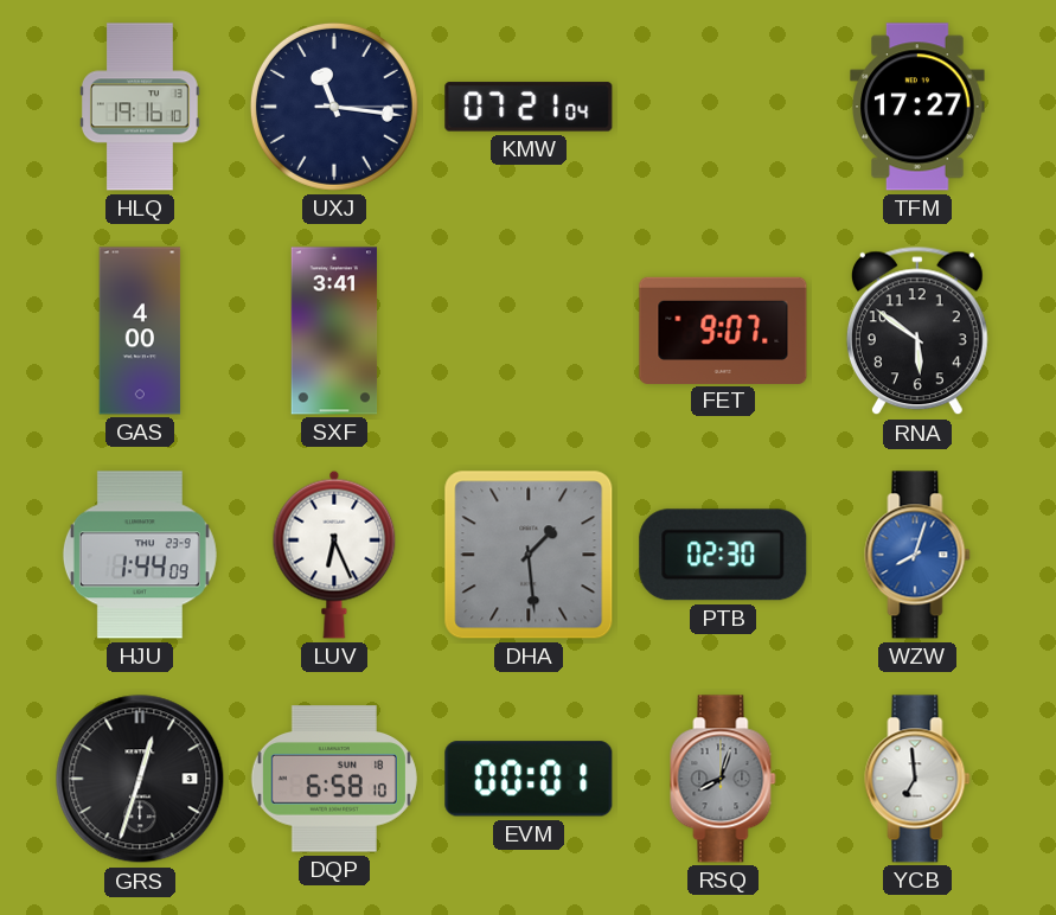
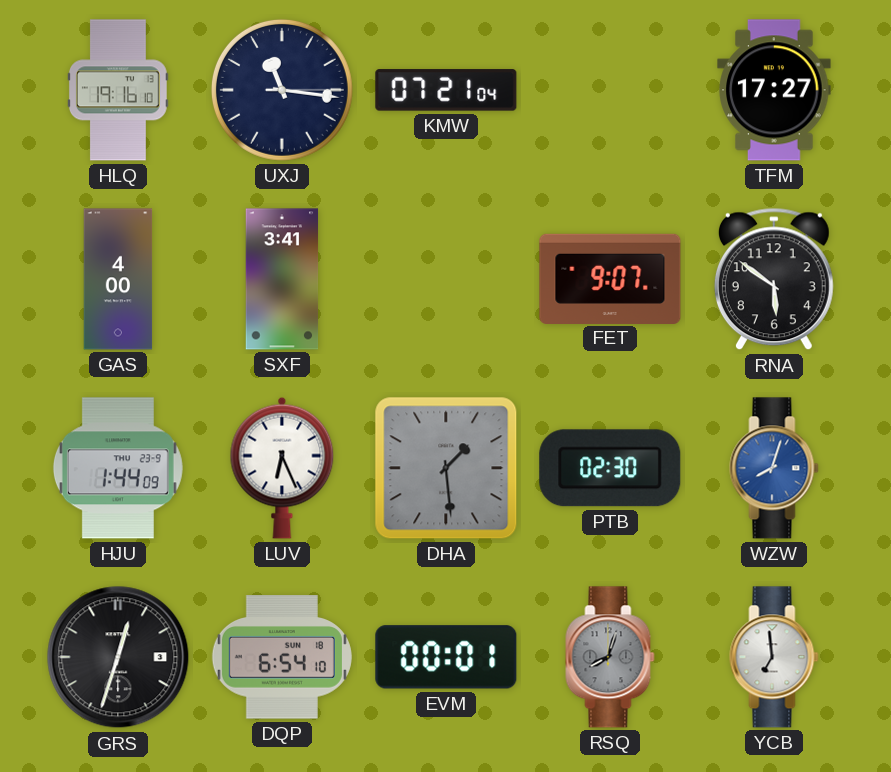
DQP: 6:58 -> 6:54 (282, 657)
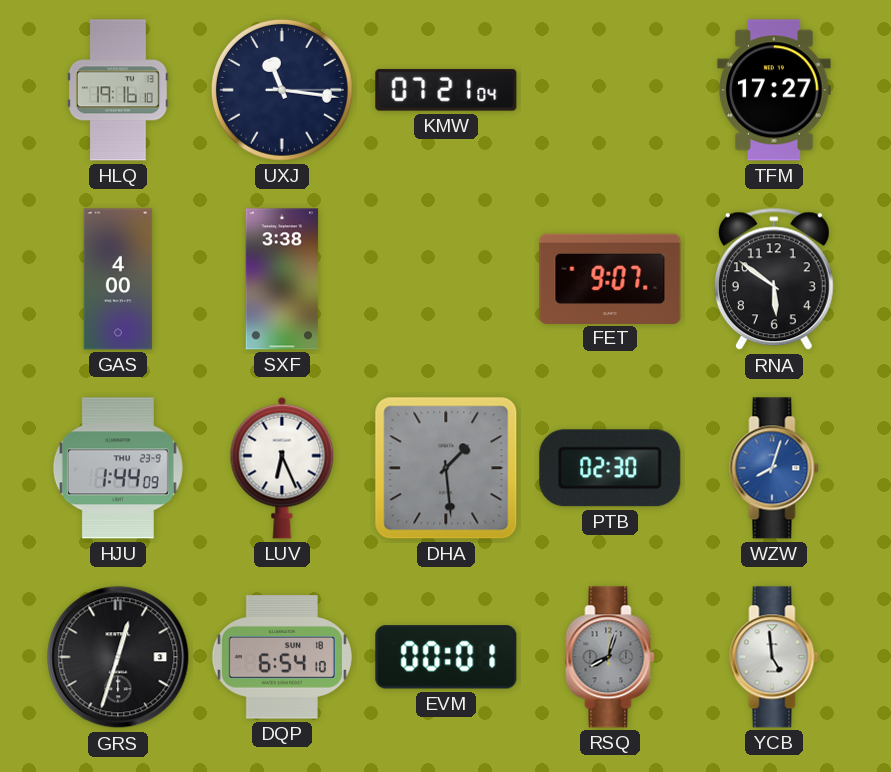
SXF: 3:41 -> 3:38 (282, 279)
YCB: 6:59 -> 4:59 (774, 657)
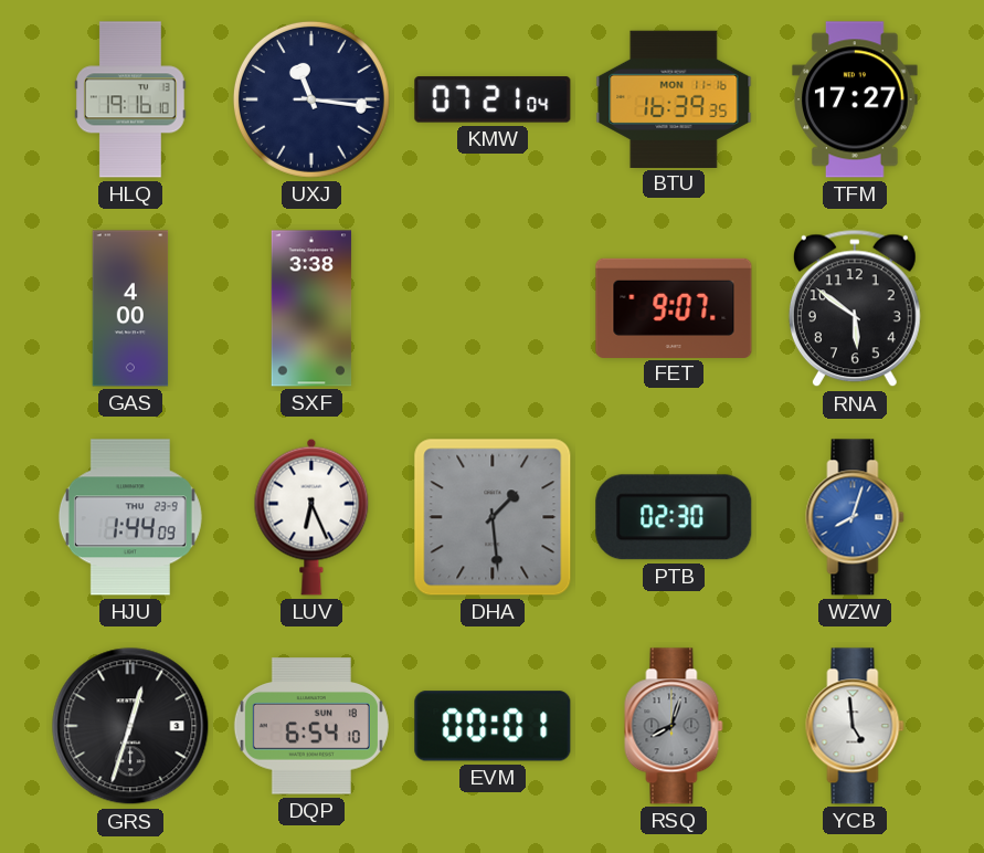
BTU: none -> 16:39 (674, 98)
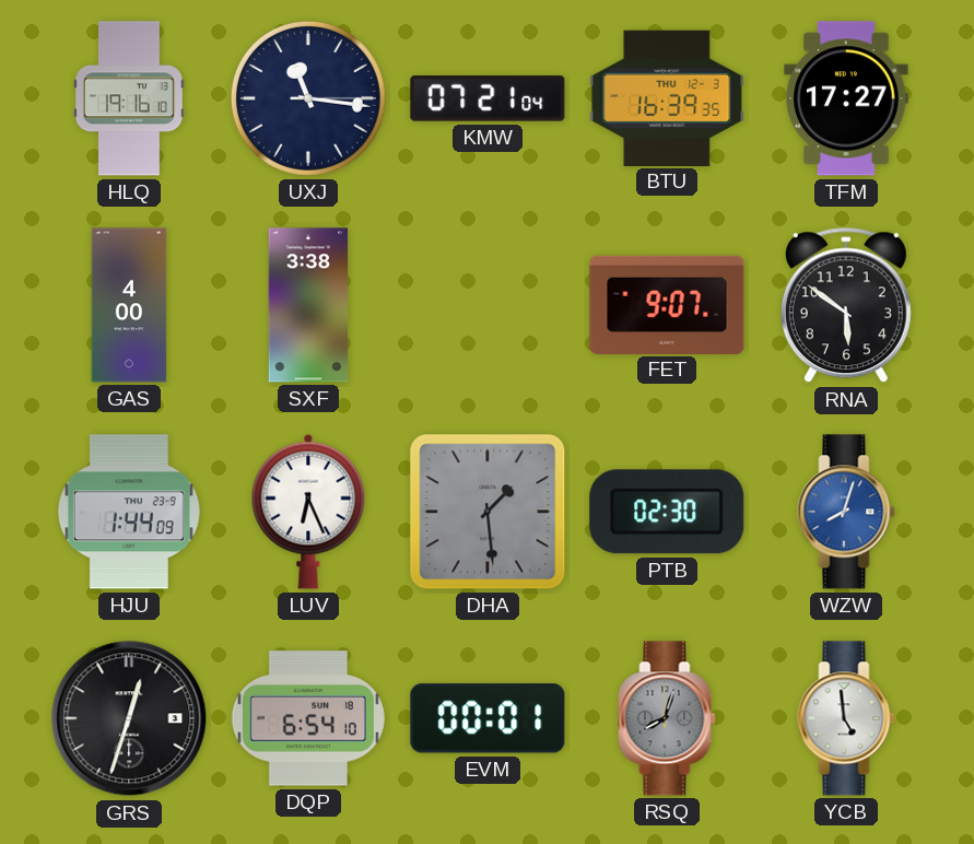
BTU date: MON 11-16 -> THU 12-3 (667, 97)
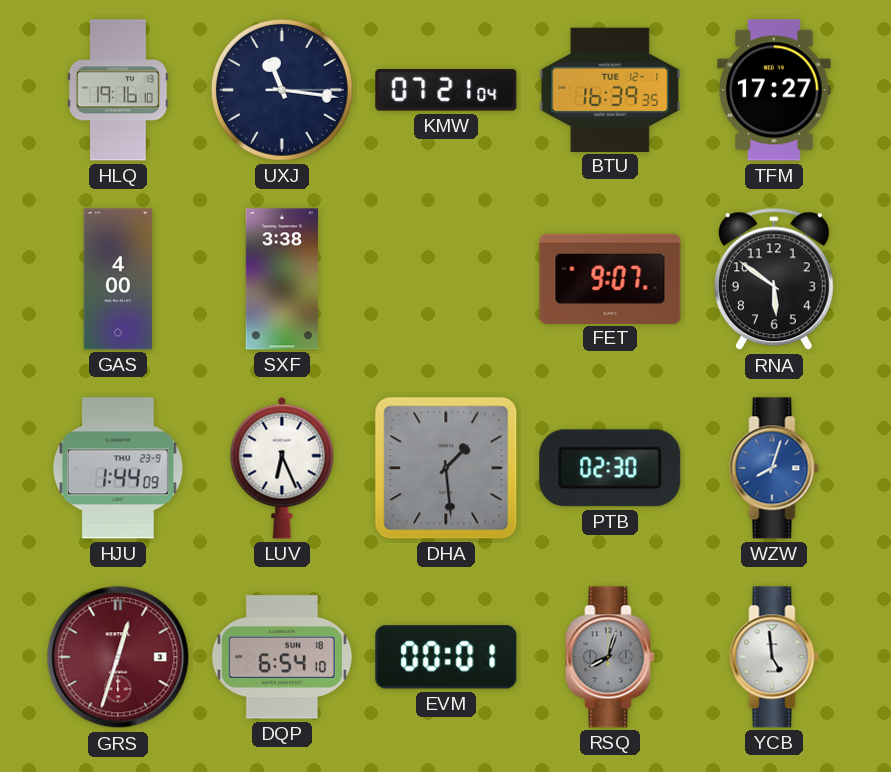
BTU date: THU 12-3 -> TUE 12-1 (610, 89)
GRS dial: black -> burgundy (118, 657)
